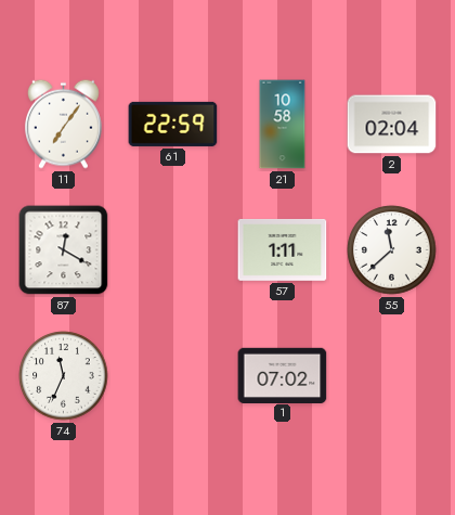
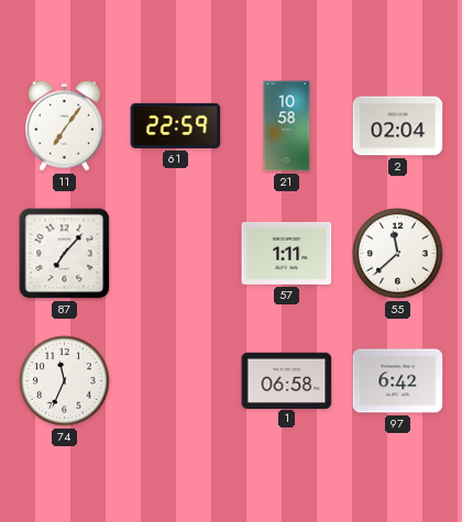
87: 12:20 -> 7:07 (65, 254)
1: 07:02 -> 06:58 (287, 380)
97: none -> 6:42 (398, 381)
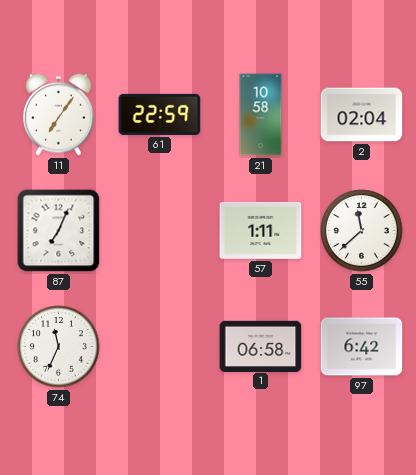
87: 7:07 -> 7:04 (59, 231)
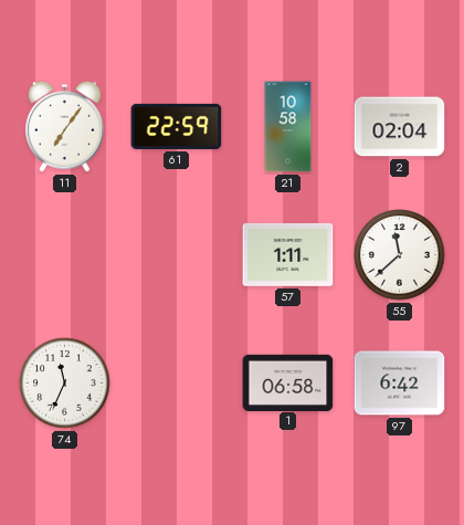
87: 7:04 -> none (59, 231)
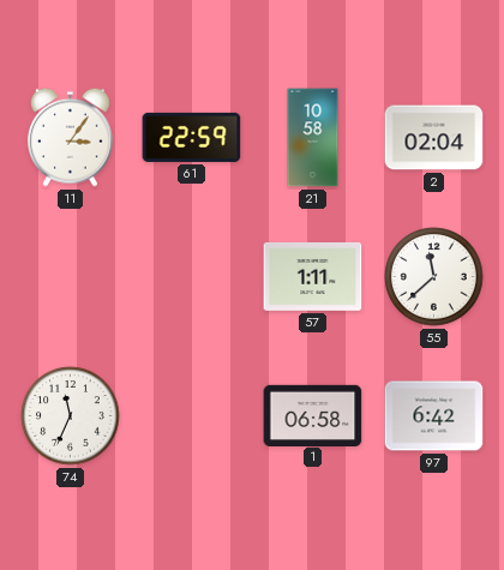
11: 7:06 -> 3:06 (70, 137)
